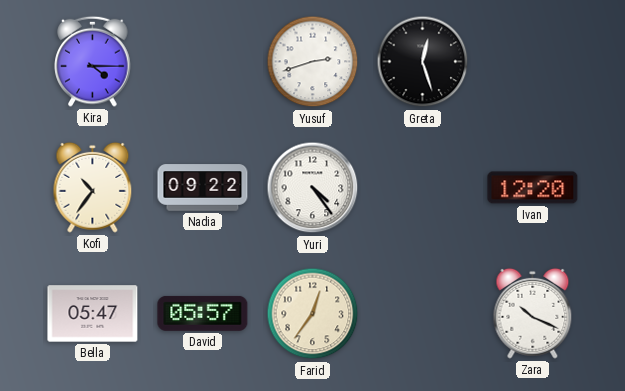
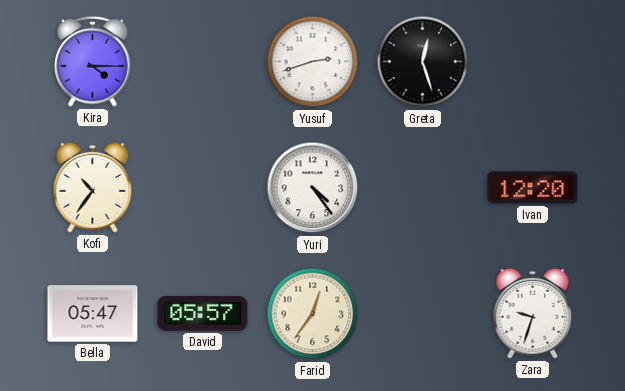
Nadia: 09:22 -> none (203, 188)
Zara: 10:19 -> 9:33 (533, 313)
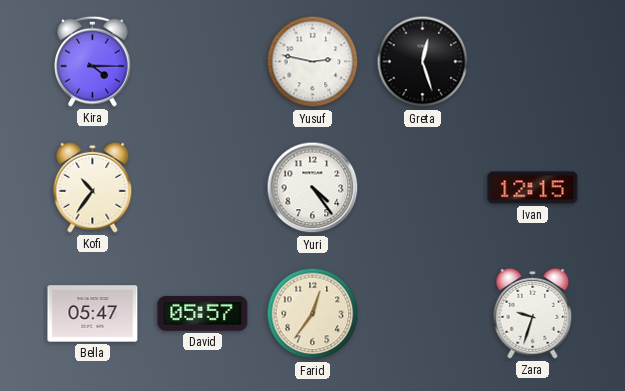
Yusuf: 2:42 -> 2:47 (313, 62)
Ivan: 12:20 -> 12:15 (533, 188)
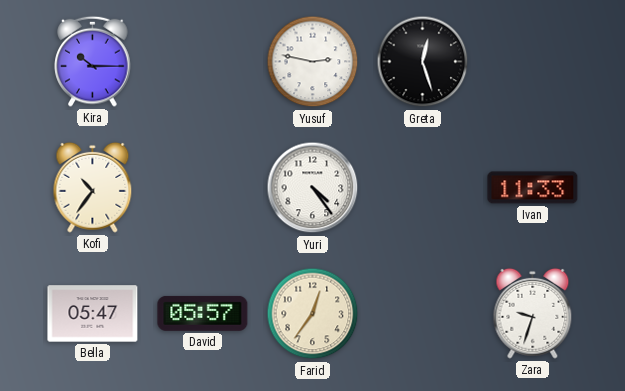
Kira: 4:15 -> 10:15 (93, 61)
Ivan: 12:15 -> 11:33 (533, 188)
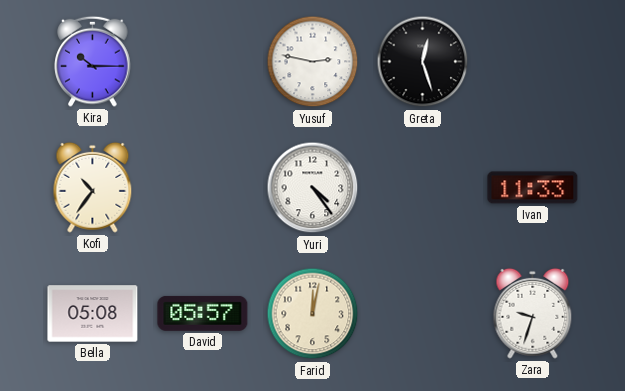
Bella: 05:47 -> 05:08 (93, 314)
Farid: 12:36 -> 12:02 (313, 314)
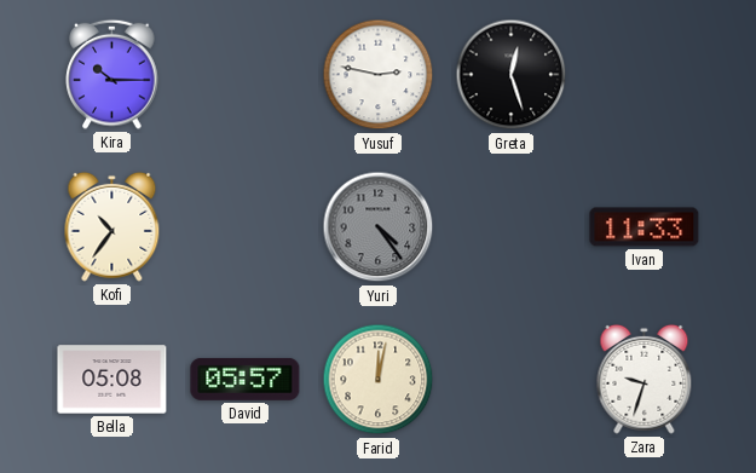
Yuri dial: white -> grey (379, 227)
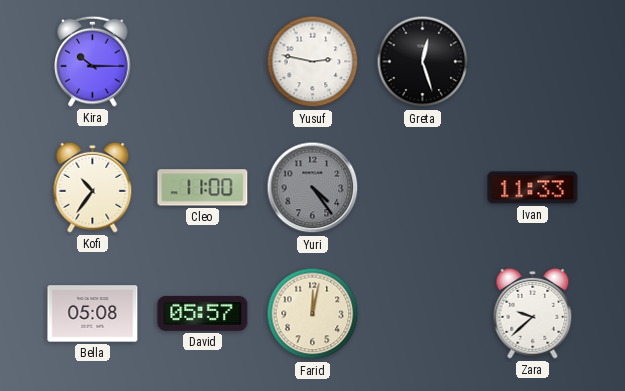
Cleo: none -> 11:00 (203, 188)
Zara: 9:33 -> 9:38 (533, 313)
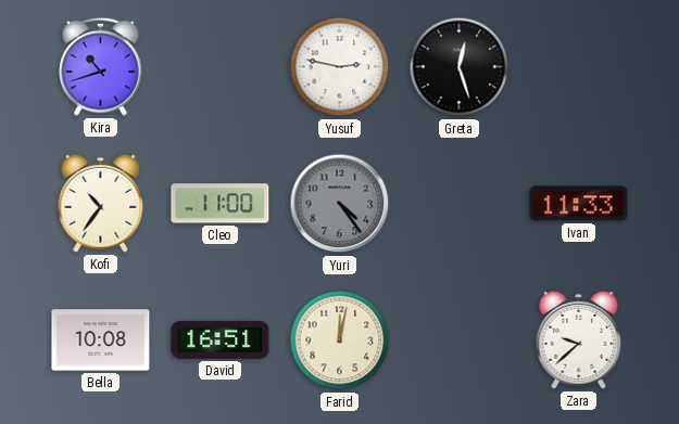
Kira: 10:15 -> 10:42 (101, 66)
Bella: 05:08 -> 10:08 (101, 341)
David: 05:57 -> 16:51 (221, 339)
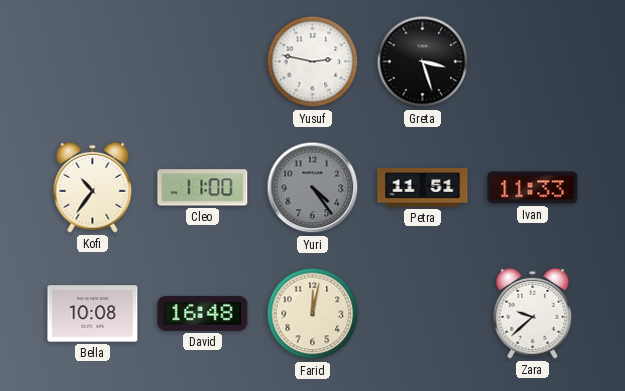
Kira: 10:42 -> none (101, 66)
Greta: 12:27 -> 3:27 (423, 62)
Petra: none -> 11:51 (423, 188)
David: 16:51 -> 16:48 (203, 313)
